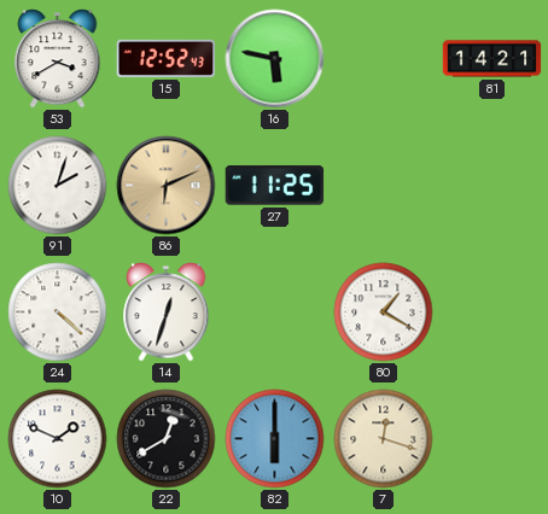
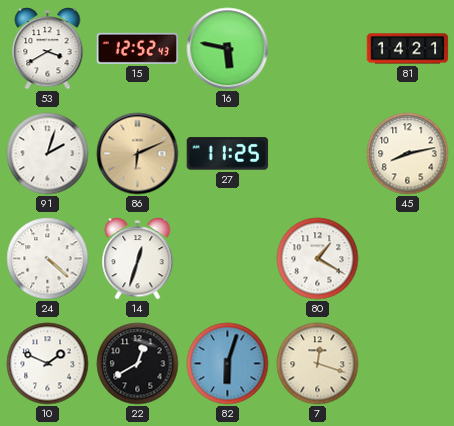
45: none -> 8:13 (408, 154)
82: 6:00 -> 6:03 (228, 364)
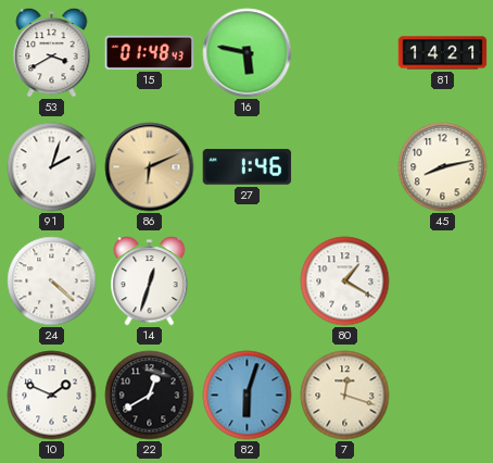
15: 12:52 -> 01:48 (150, 52)
27: 11:25 -> 1:46 (248, 167)
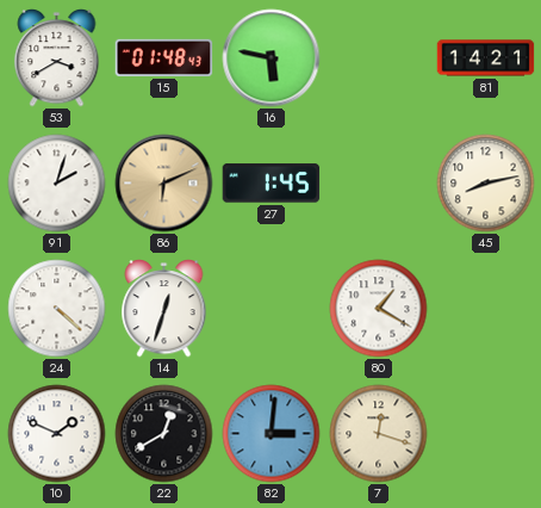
27: 1:46 -> 1:45 (272, 184)
82: 6:03 -> 3:01 (272, 434)
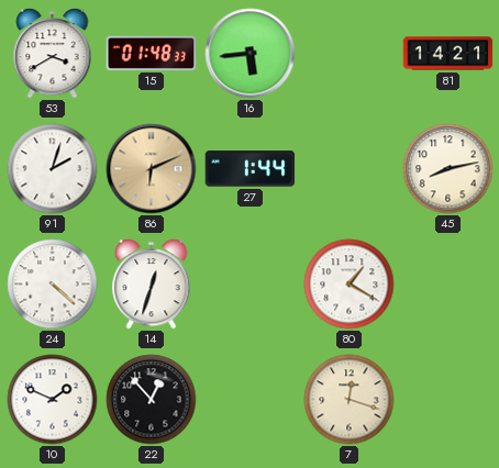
15: 01:48:43 -> 01:48:33 (152, 53)
16: 5:47 -> 5:44 (251, 54)
27: 1:45 -> 1:44 (251, 169)
22: 12:40 -> 12:53 (152, 400)
82: 3:01 -> none (272, 434)
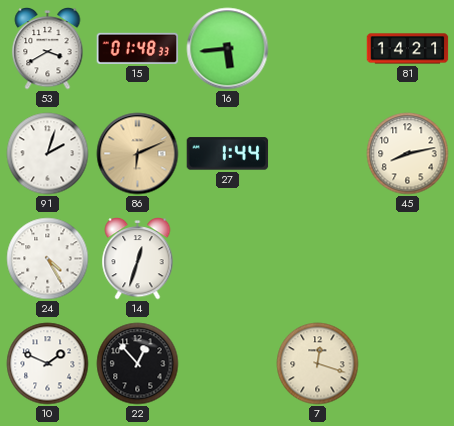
24: 4:22 -> 4:25 (48, 259)
80: 1:20 -> none (350, 285)
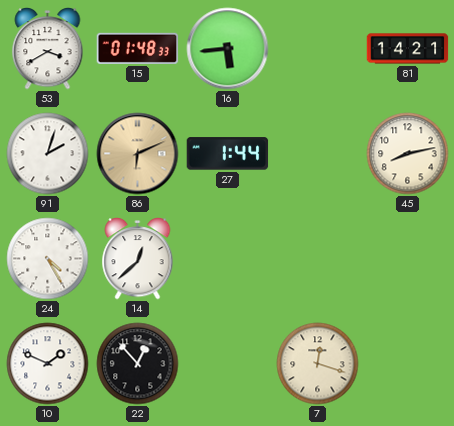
14: 12:33 -> 12:38 (138, 259)
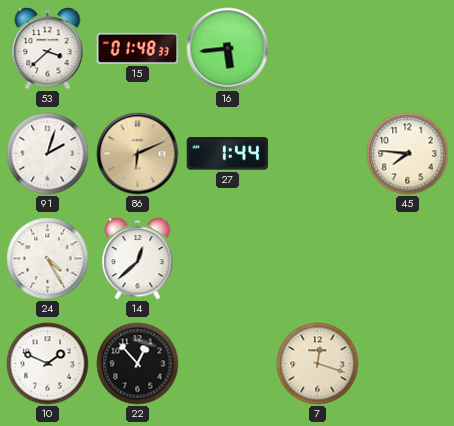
53: 3:40 -> 3:38 (48, 49)
81: 14:21 -> none (408, 49)
45: 8:13 -> 7:46 (408, 154)
